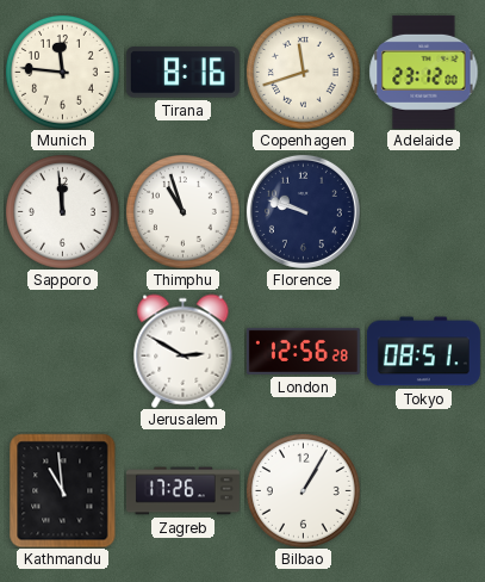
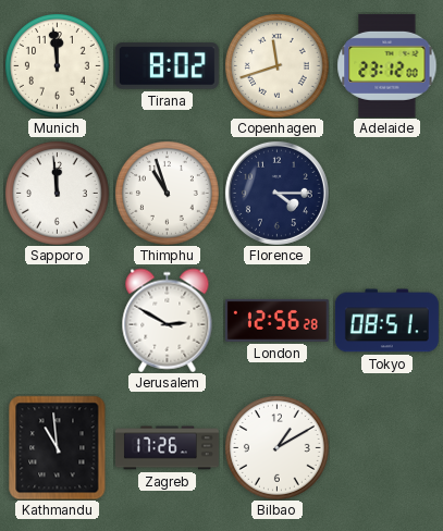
Munich: 11:46 -> 11:59 (57, 65)
Tirana: 8:16 -> 8:02 (167, 66)
Florence: 9:48 -> 4:15 (276, 193)
Bilbao: 1:05 -> 1:10 (276, 447)
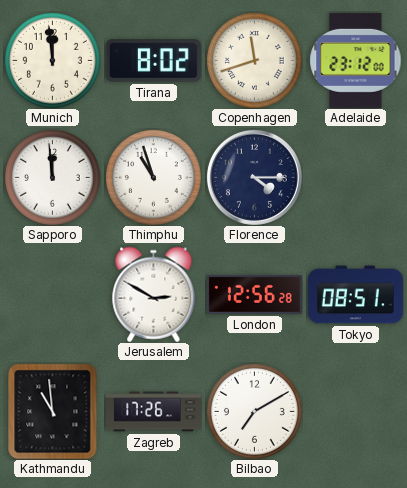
Bilbao: 1:10 -> 7:10 (254, 411)
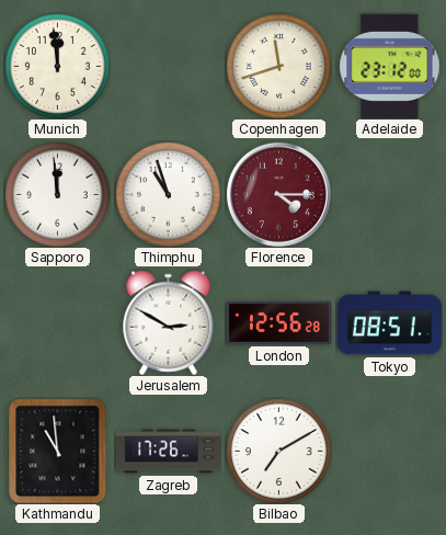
Tirana: 8:02 -> none (153, 61)
Florence dial: navy -> burgundy (278, 194)
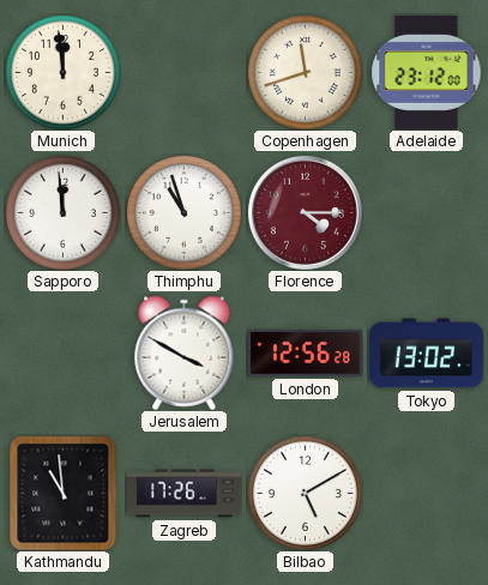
Jerusalem: 2:50 -> 3:50 (185, 352)
Tokyo: 08:51 -> 13:02 (426, 354)
Bilbao: 7:10 -> 5:10 (305, 493)
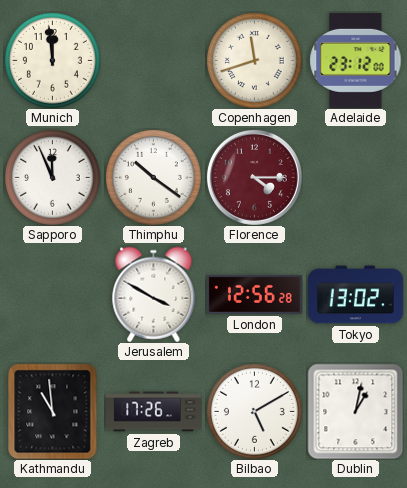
Sapporo: 11:59 -> 11:56 (52, 177)
Thimphu: 10:57 -> 10:21 (153, 177)
Dublin: none -> 1:02 (355, 411)
